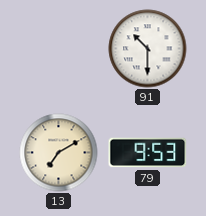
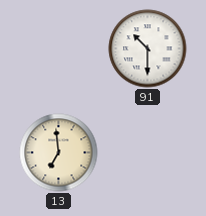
13: 7:10 -> 6:59 (59, 153)
79: 9:53 -> none (148, 153)
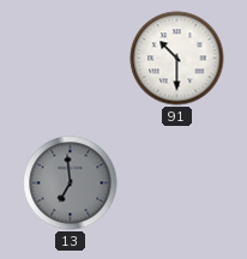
13 dial: cream -> grey (71, 183)
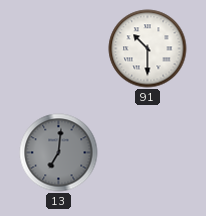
13: 6:59 -> 7:01 (59, 153)
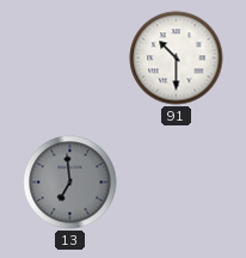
13: 7:01 -> 6:59 (70, 183)
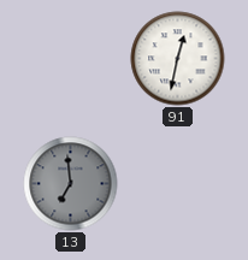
91: 10:30 -> 12:32 (178, 59)
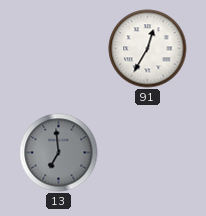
91: 12:32 -> 12:35 (148, 49)
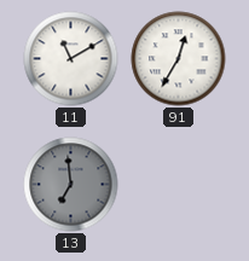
11: none -> 11:10 (71, 59)
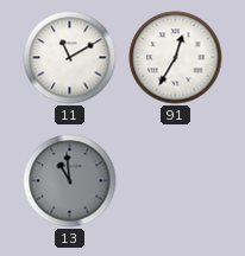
13: 6:59 -> 10:59 (70, 181)
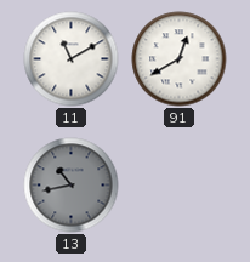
91: 12:35 -> 12:40 (180, 59)
13: 10:59 -> 10:43 (72, 186)
